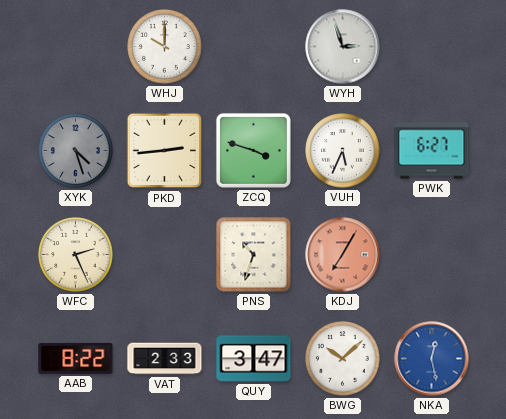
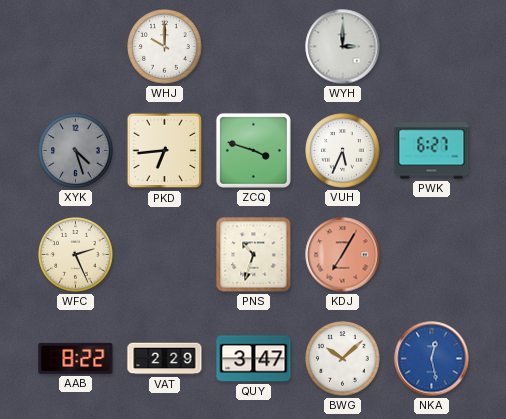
WYH: 2:57 -> 3:00 (343, 47)
PKD: 2:44 -> 6:44 (165, 151)
VAT: 2:33 -> 2:29 (165, 359)
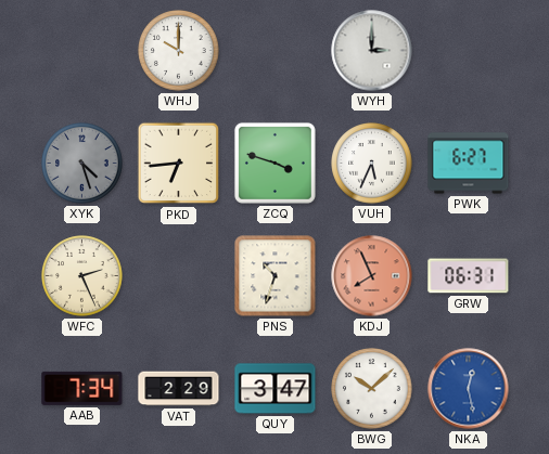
KDJ: 7:05 -> 7:56 (372, 276)
GRW: none -> 06:31 (469, 276)
AAB: 8:22 -> 7:34 (82, 388)
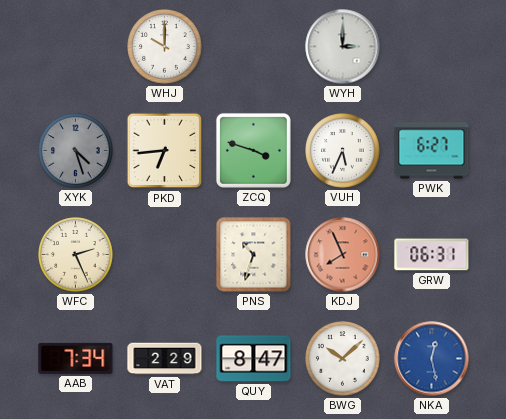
QUY: 3:47 -> 8:47 (254, 359)
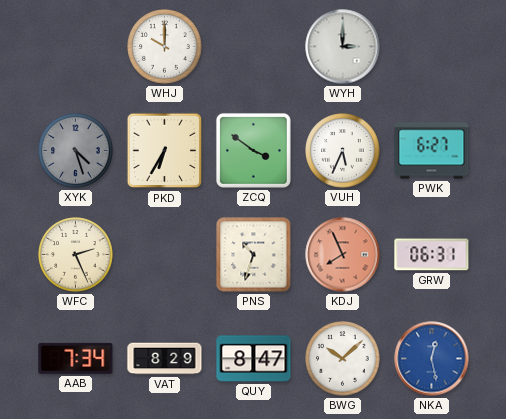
PKD: 6:44 -> 6:35 (165, 151)
ZCQ: 3:48 -> 3:51 (253, 150)
VAT: 2:29 -> 8:29 (165, 359)
